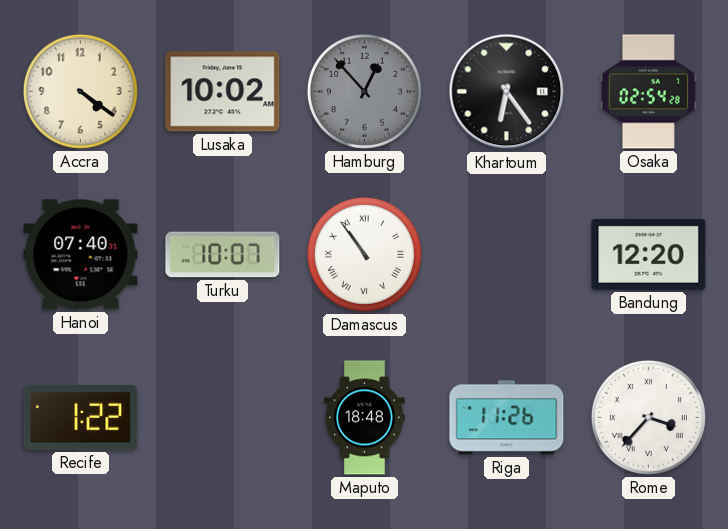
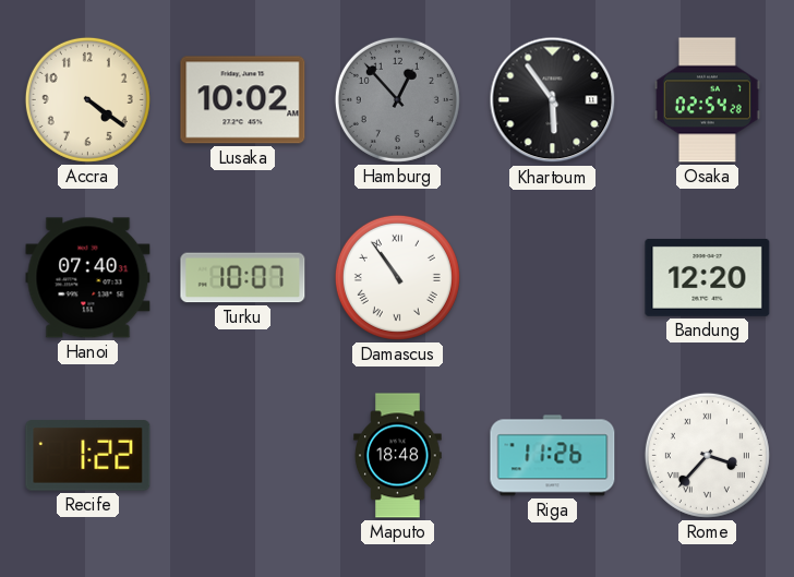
Khartoum: 6:24 -> 5:54 (553, 100)
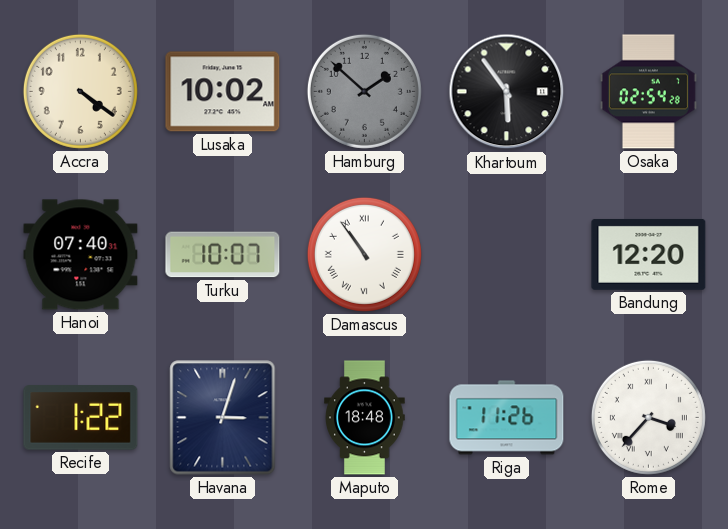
Hamburg: 12:53 -> 1:52 (364, 91)
Havana: none -> 3:03 (223, 418)
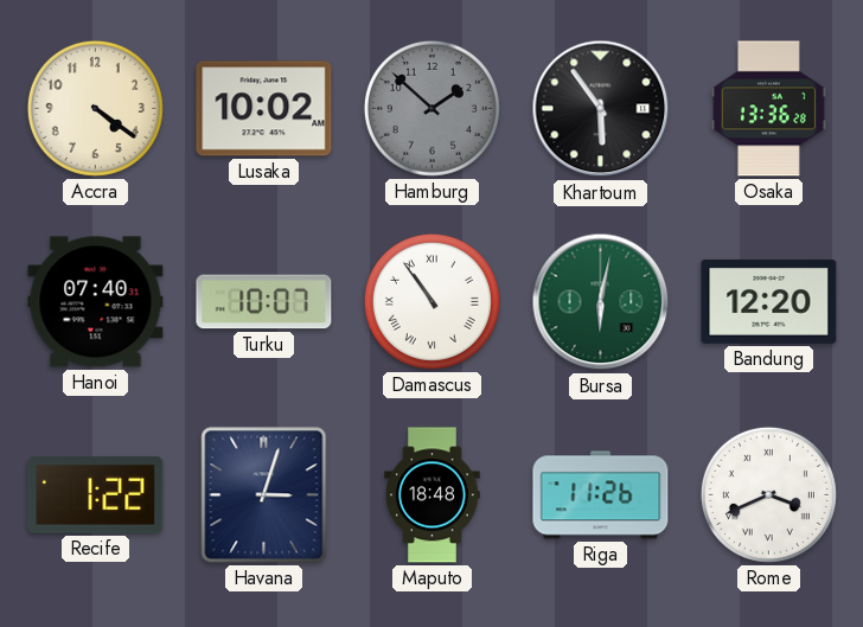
Osaka: 02:54 -> 13:36 (768, 109)
Bursa: none -> 6:02 (601, 302)
Rome: 3:37 -> 3:41 (768, 494)
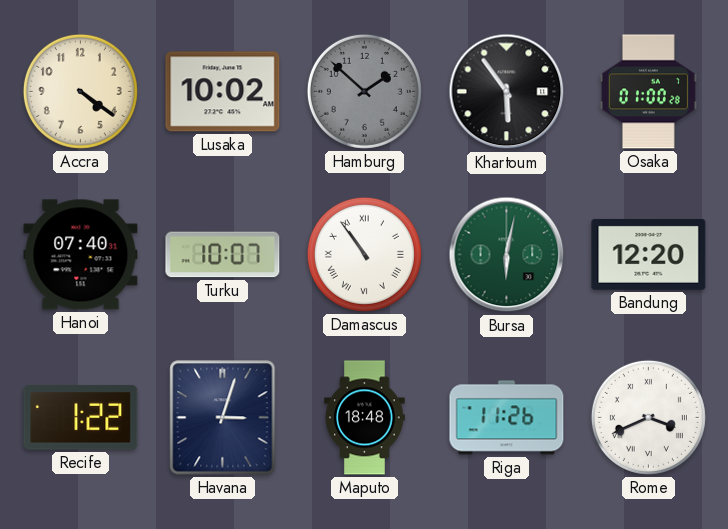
Osaka: 13:36 -> 01:00 (648, 92)
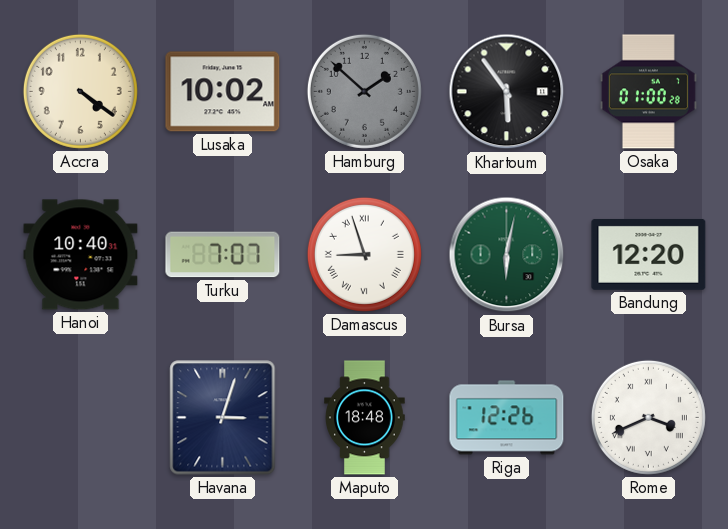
Hanoi: 07:40 -> 10:40 (81, 255)
Turku: 10:07 -> 7:07 (223, 255)
Damascus: 10:54 -> 8:57 (364, 254)
Recife: 1:22 -> none (81, 418)
Riga: 11:26 -> 12:26 (507, 418)
